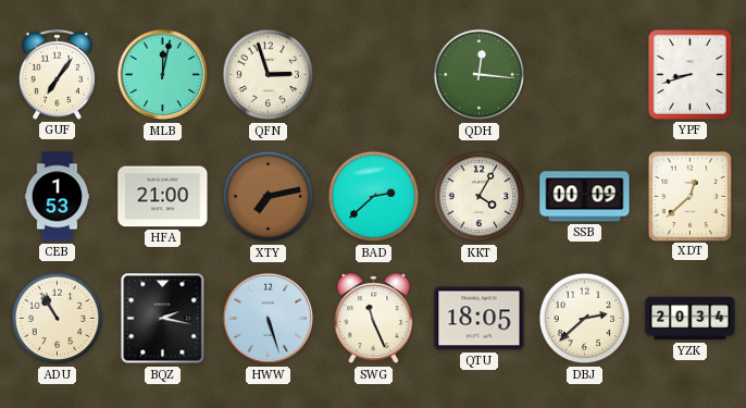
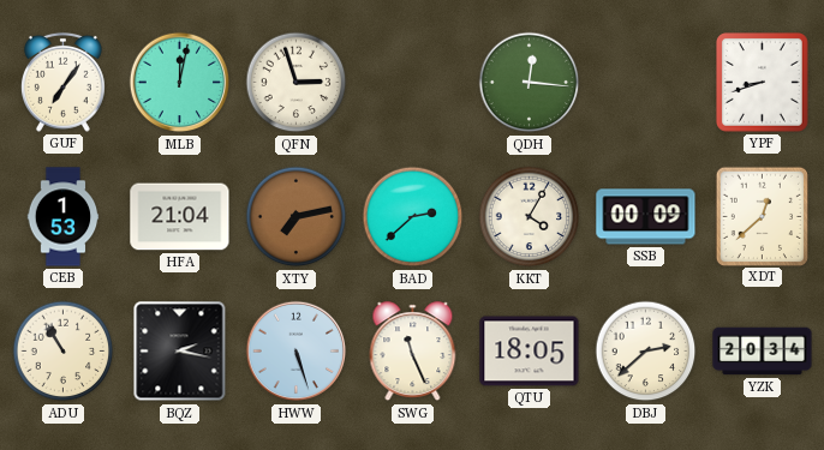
HFA: 21:00 -> 21:04 (180, 217)
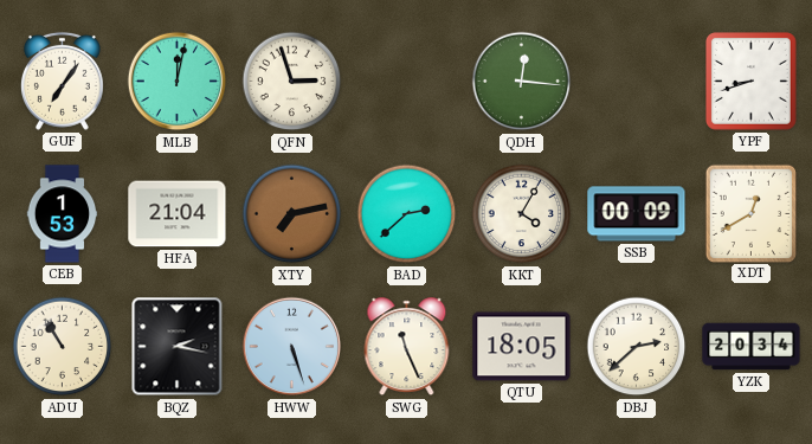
XDT: 12:38 -> 12:40 (750, 213)
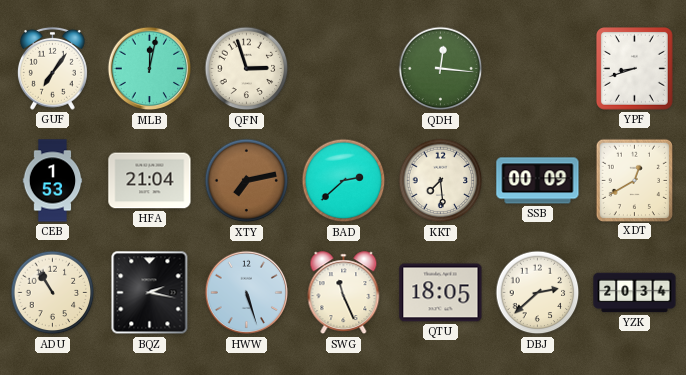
KKT: 4:05 -> 7:29 (441, 181)
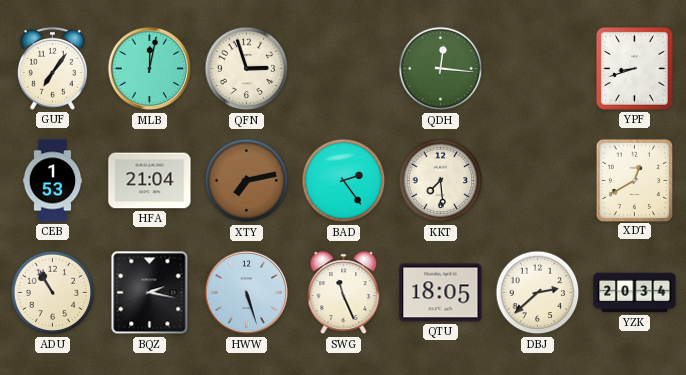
BAD: 2:38 -> 2:24 (344, 181)
SSB: 00:09 -> none (538, 181)
